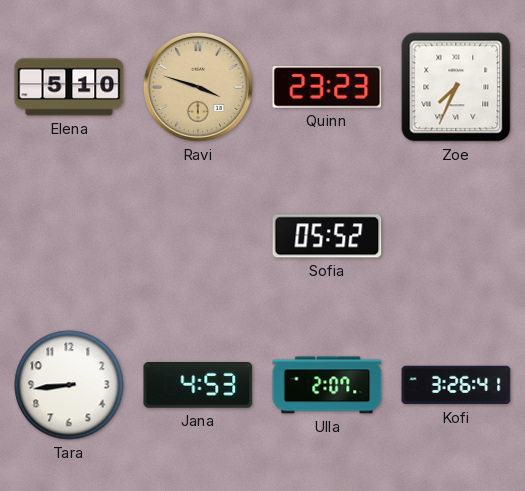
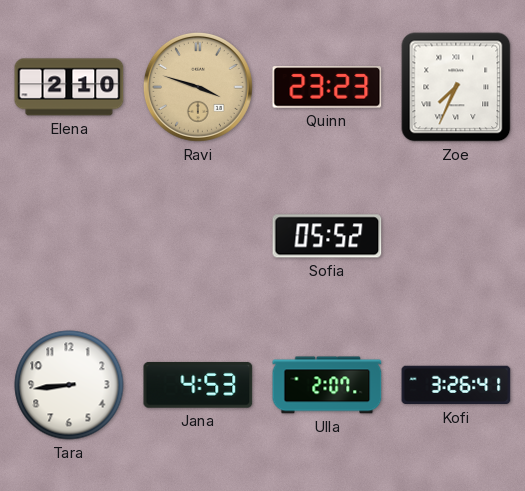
Elena: 5:10 -> 2:10 (69, 87)
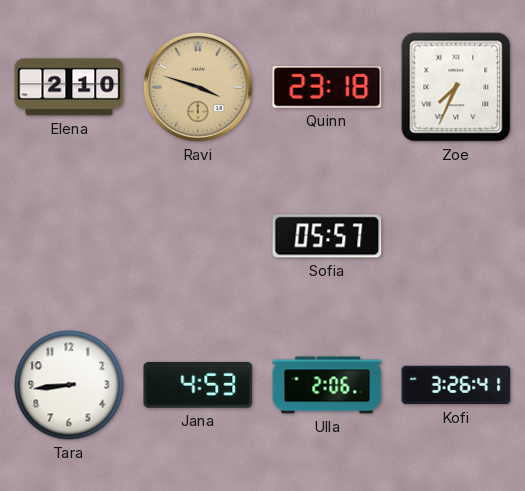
Quinn: 23:23 -> 23:18 (327, 87)
Sofia: 05:52 -> 05:57 (327, 236)
Ulla: 2:07 -> 2:06 (327, 385)
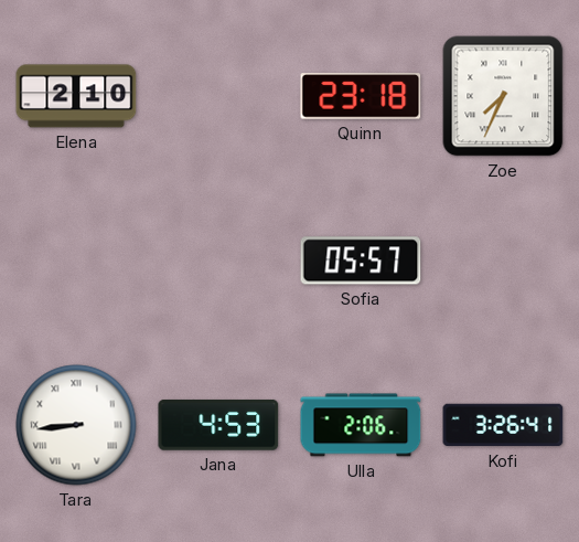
Ravi: 3:48 -> none (198, 87)
Tara numerals: Arabic -> Roman (76, 425)
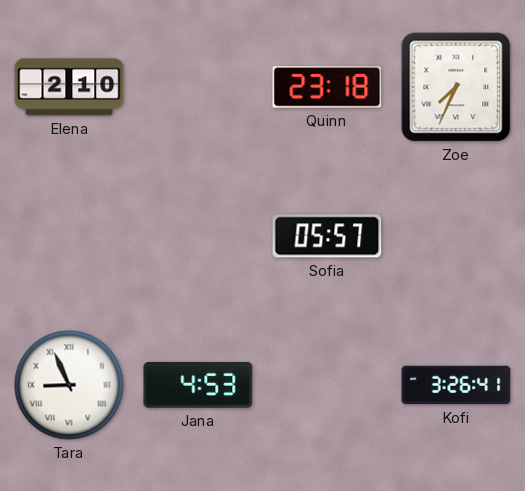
Tara: 8:44 -> 8:56 (69, 385)
Ulla: 2:06 -> none (361, 425)
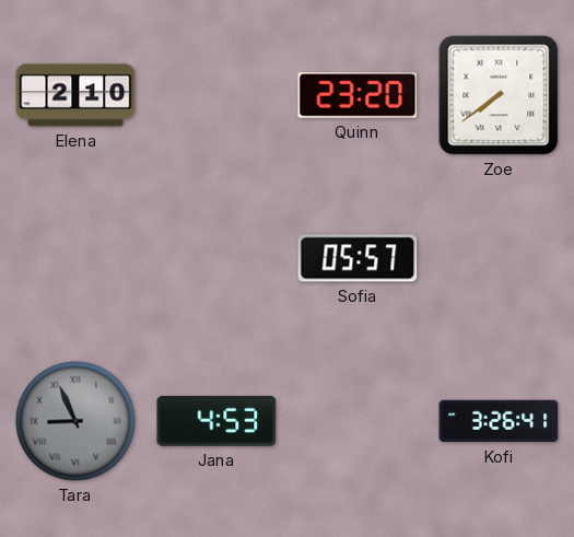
Quinn: 23:18 -> 23:20 (358, 95)
Zoe: 7:34 -> 7:39 (499, 95)
Tara dial: white -> grey (75, 421)
